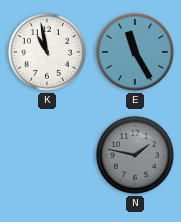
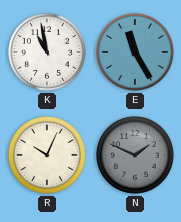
R: none -> 10:04 (47, 155)
N: 1:47 -> 1:49 (135, 155)
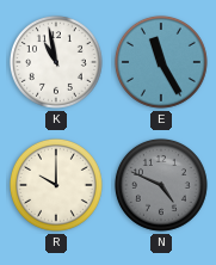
R: 10:04 -> 10:00 (56, 185)
N: 1:49 -> 4:49 (161, 185)
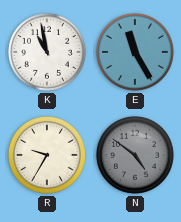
R: 10:00 -> 9:35 (47, 155)
N: 4:49 -> 4:51 (135, 155)
